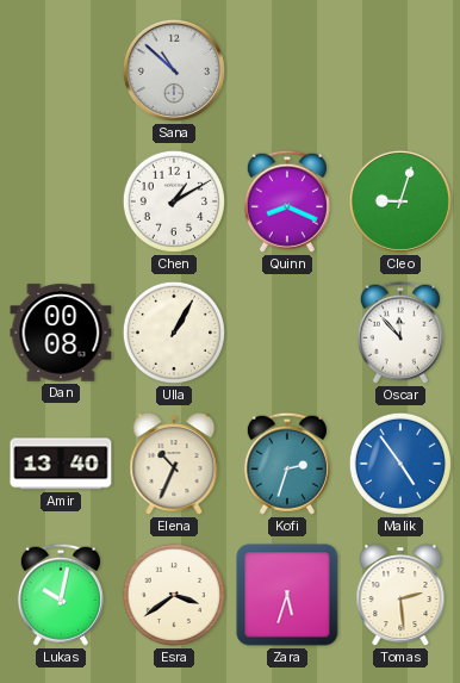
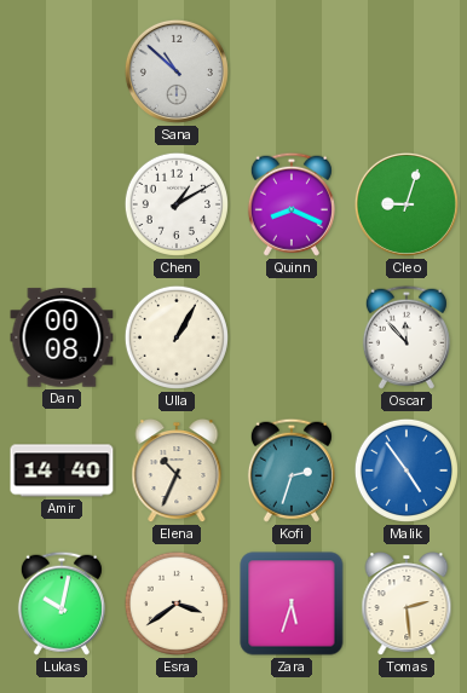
Amir: 13:40 -> 14:40 (62, 470)
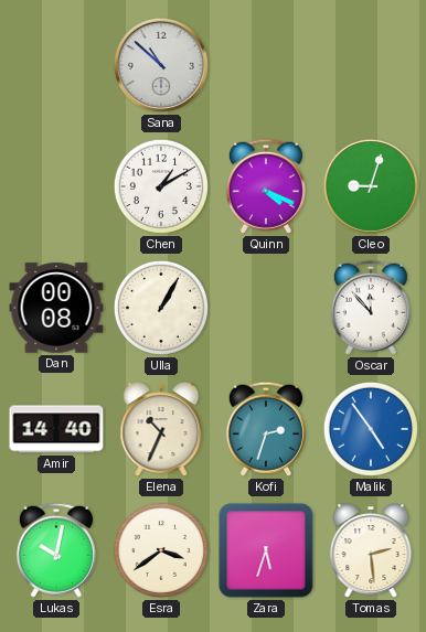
Quinn: 8:19 -> 4:19 (266, 186)
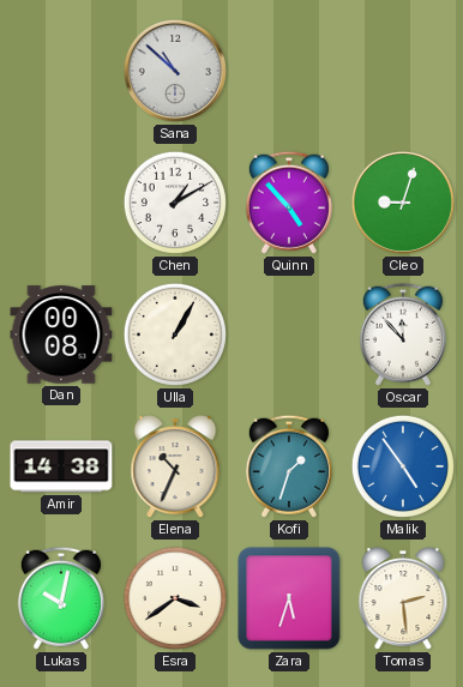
Quinn: 4:19 -> 4:53 (289, 203)
Amir: 14:40 -> 14:38 (61, 466)
Kofi: 2:33 -> 1:33 (289, 466)
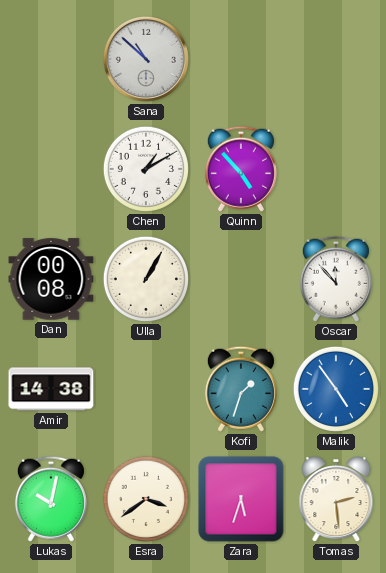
Cleo: 9:03 -> none (403, 203)
Elena: 10:34 -> none (175, 468)
